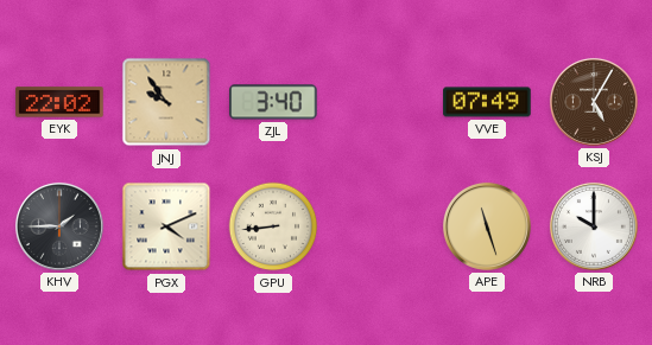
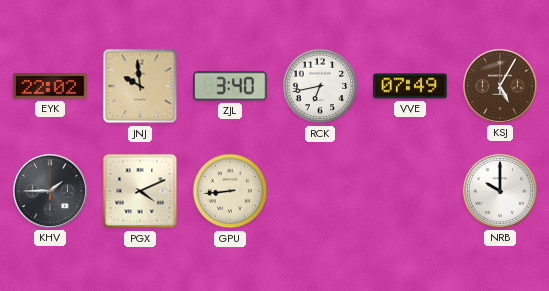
JNJ: 9:54 -> 9:59 (140, 86)
RCK: none -> 6:43 (320, 86)
APE: 11:27 -> none (487, 226)
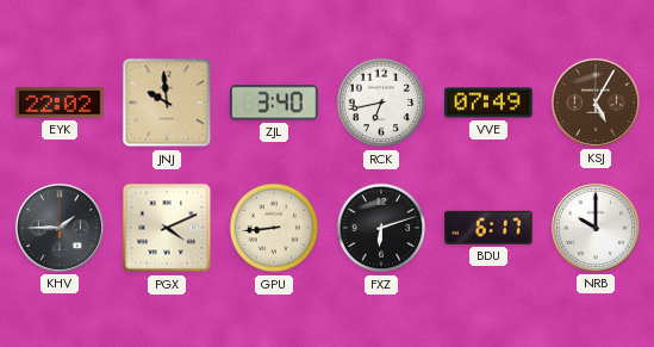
FXZ: none -> 6:12 (381, 228)
BDU: none -> 6:17 (488, 228)
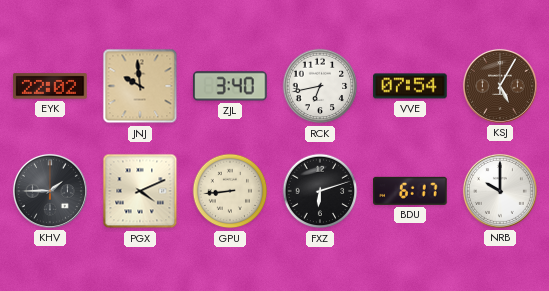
VVE: 07:49 -> 07:54 (410, 86)
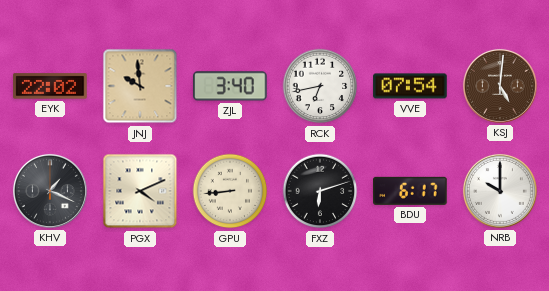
KSJ: 5:05 -> 5:01 (500, 86)
KHV: 1:45 -> 1:19 (50, 191)
